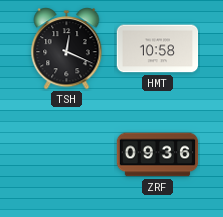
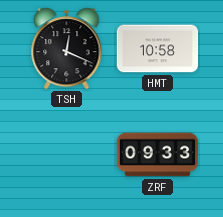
ZRF: 09:36 -> 09:33 (158, 155)
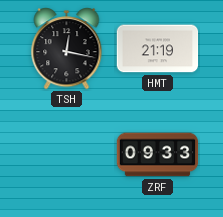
TSH: 12:19 -> 12:17 (67, 49)
HMT: 10:58 -> 21:19 (158, 49)
